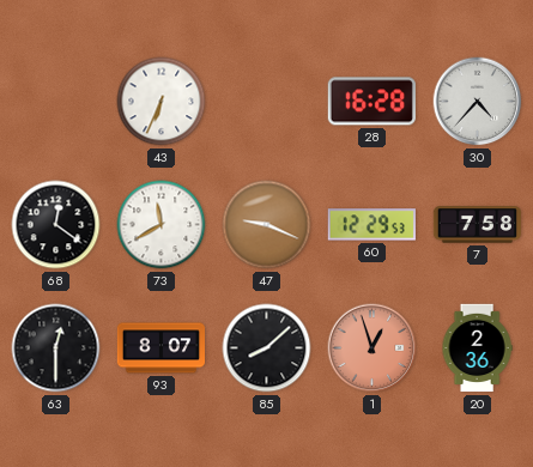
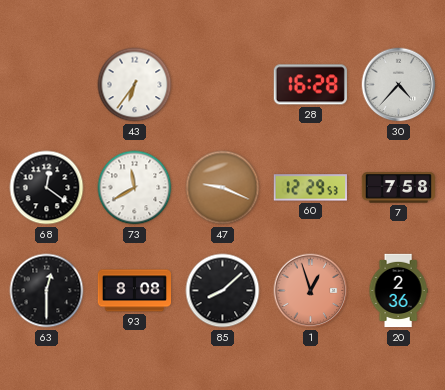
43: 6:34 -> 6:36 (135, 85)
93: 8:07 -> 8:08 (135, 291)
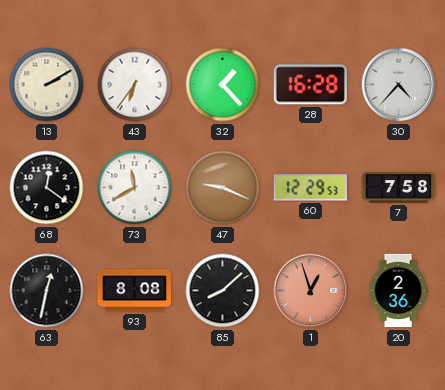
13: none -> 2:10 (47, 85)
32: none -> 1:23 (223, 85)
63: 12:30 -> 12:32 (47, 291)
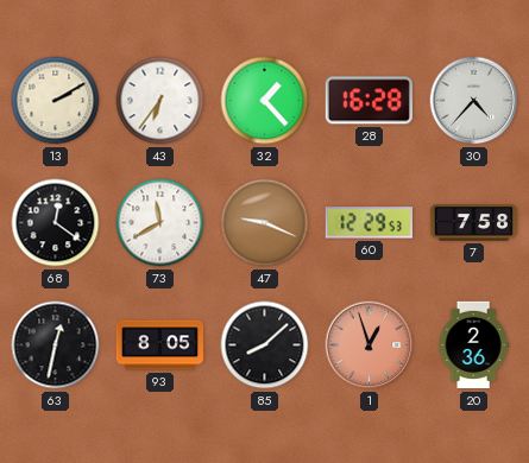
93: 8:08 -> 8:05 (160, 345)
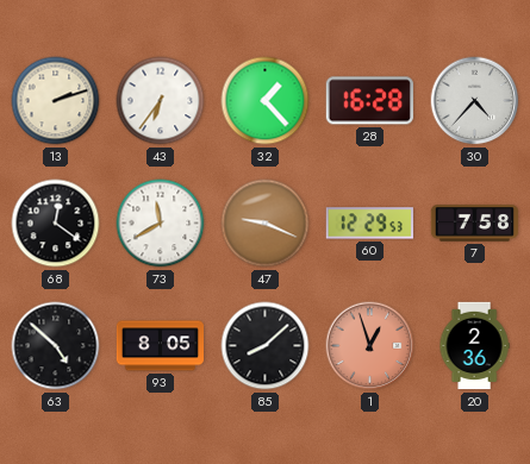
13: 2:10 -> 2:12 (56, 101)
63: 12:32 -> 4:52 (56, 346)
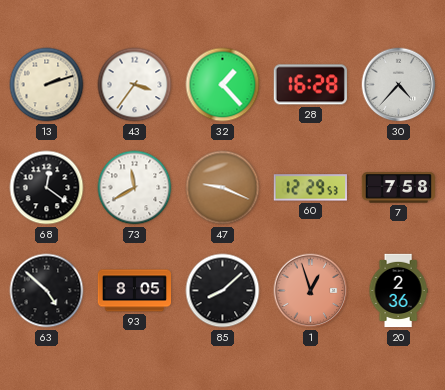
43: 6:36 -> 3:36 (135, 85)
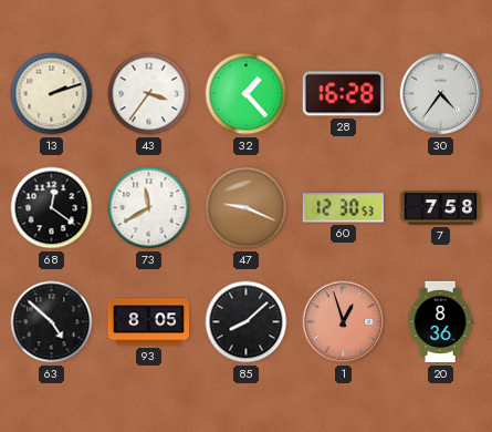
30: 4:37 -> 4:36 (441, 94)
60: 12:29 -> 12:30 (343, 208)
20: 2:36 -> 8:36 (440, 322)
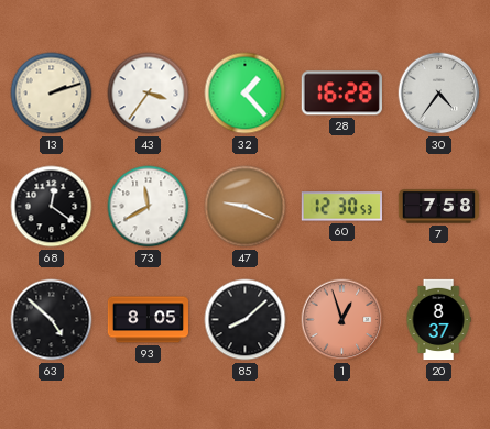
20: 8:36 -> 8:37 (438, 320)
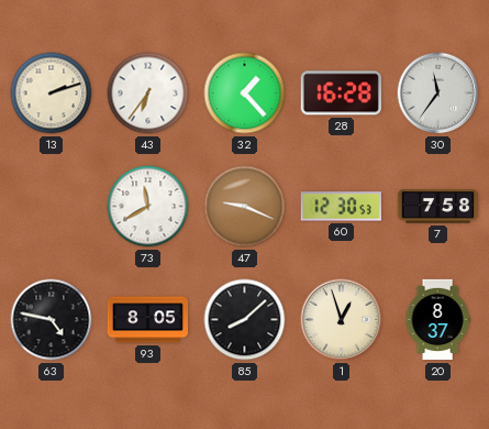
43: 3:36 -> 6:36 (148, 94)
30: 4:36 -> 11:36 (438, 94)
68: 12:21 -> none (52, 207)
63: 4:52 -> 4:47 (52, 320)
1 dial: salmon -> cream (342, 320)
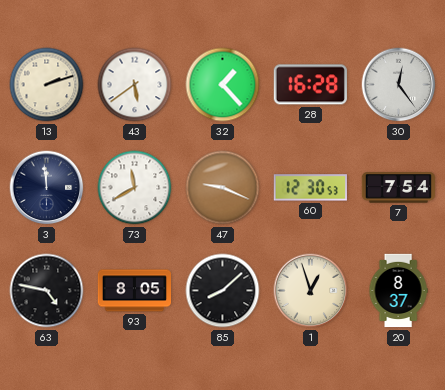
43: 6:36 -> 5:39 (135, 85)
30: 11:36 -> 12:24 (399, 85)
3: none -> 11:59 (47, 188)
7: 7:58 -> 7:54 (398, 188)
